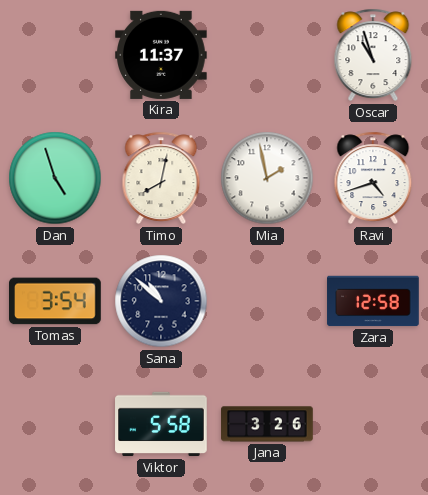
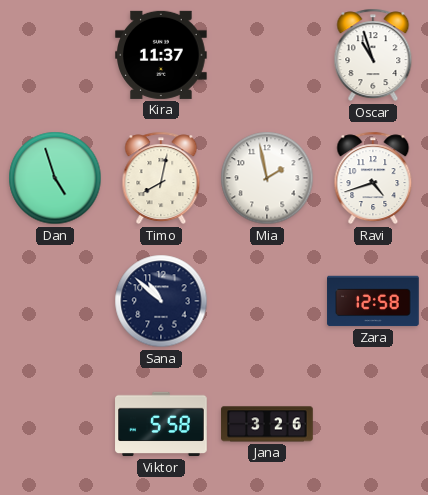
Tomas: 3:54 -> none (56, 301)
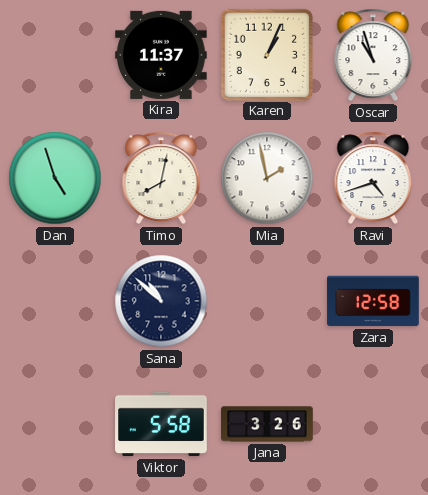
Karen: none -> 1:04 (266, 54)
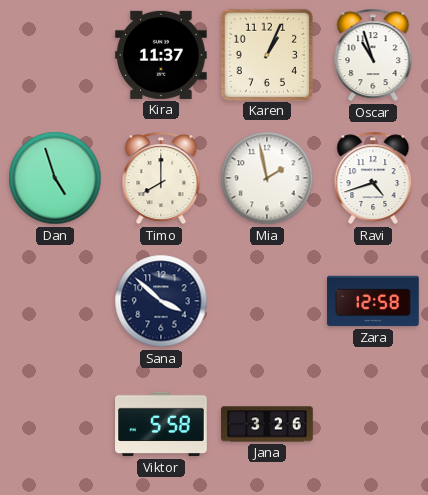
Timo: 8:02 -> 8:00 (161, 178)
Sana: 10:52 -> 3:52 (161, 301)
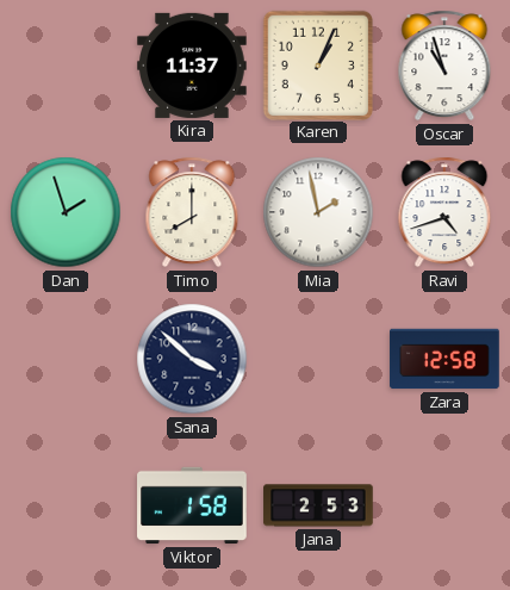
Dan: 4:57 -> 1:57 (66, 212)
Viktor: 5:58 -> 1:58 (192, 505)
Jana: 3:26 -> 2:53 (318, 505)
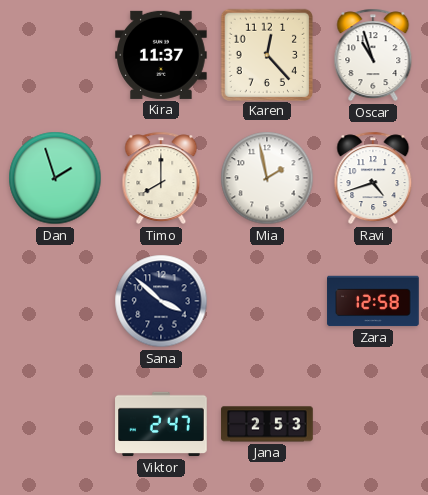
Karen: 1:04 -> 12:23 (266, 54)
Viktor: 1:58 -> 2:47 (161, 424)
